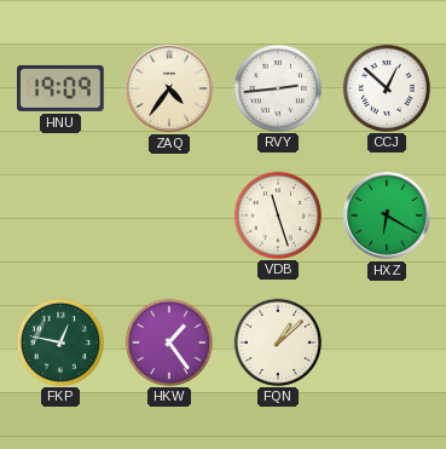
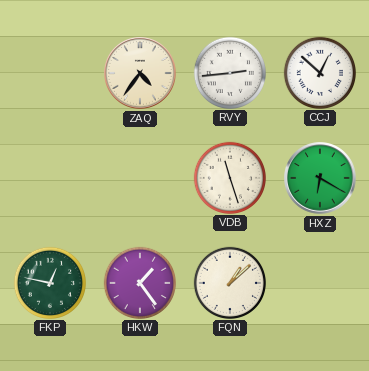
HNU: 19:09 -> none (60, 88)
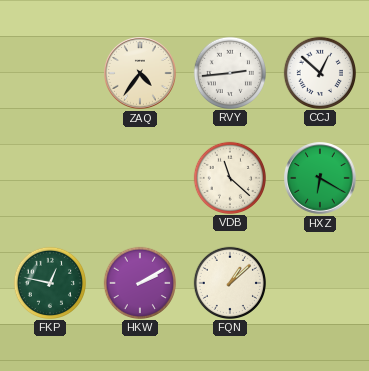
VDB: 11:27 -> 11:22 (229, 177)
HKW: 1:24 -> 2:10 (139, 282)
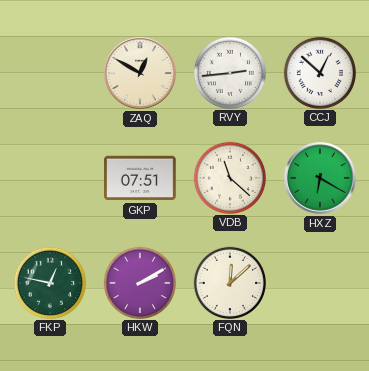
ZAQ: 4:36 -> 12:50 (140, 73)
GKP: none -> 07:51 (140, 178)
FQN: 1:08 -> 12:08 (229, 282)
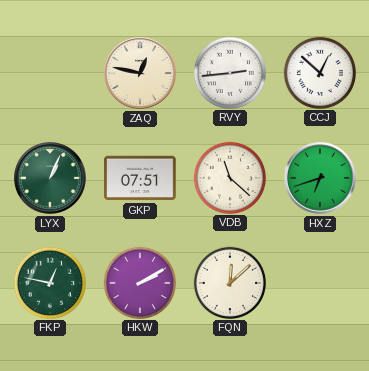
ZAQ: 12:50 -> 12:47 (140, 73)
LYX: none -> 1:04 (50, 178)
HXZ: 6:20 -> 6:42 (320, 178)
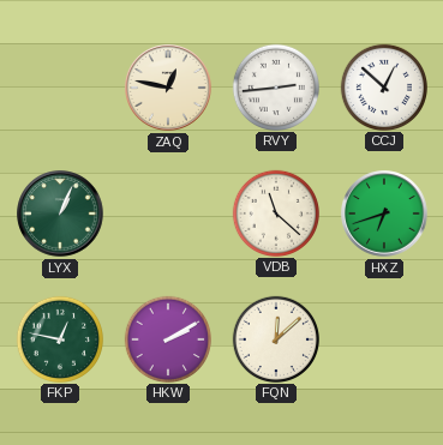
GKP: 07:51 -> none (140, 178)
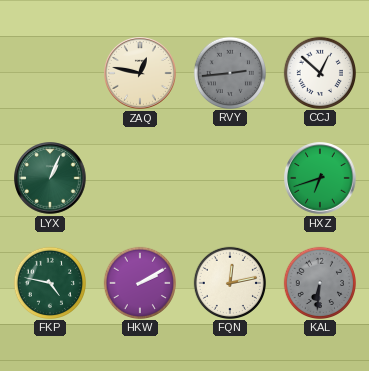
RVY dial: white -> grey (229, 72)
VDB: 11:22 -> none (275, 212)
FKP: 12:47 -> 4:47 (49, 282)
FQN: 12:08 -> 12:13 (229, 282)
KAL: none -> 6:31 (319, 282)
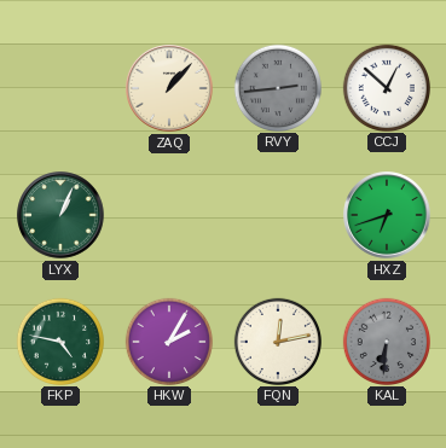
ZAQ: 12:47 -> 1:07 (169, 88)
HKW: 2:10 -> 2:05 (168, 341)
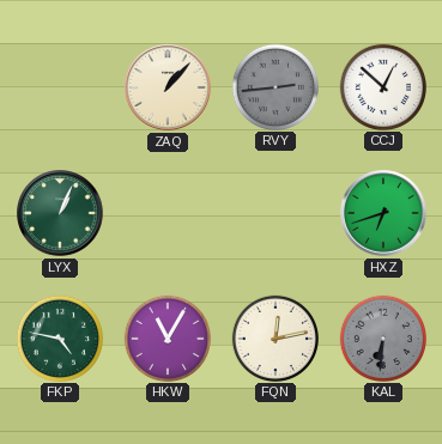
HKW: 2:05 -> 11:05 (166, 337)
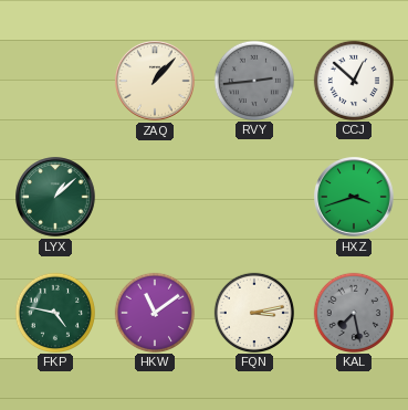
LYX: 1:04 -> 1:08 (55, 197)
HXZ: 6:42 -> 3:42 (354, 197)
HKW: 11:05 -> 11:09 (154, 312)
FQN: 12:13 -> 3:13 (253, 312)
KAL: 6:31 -> 7:28 (353, 312)
